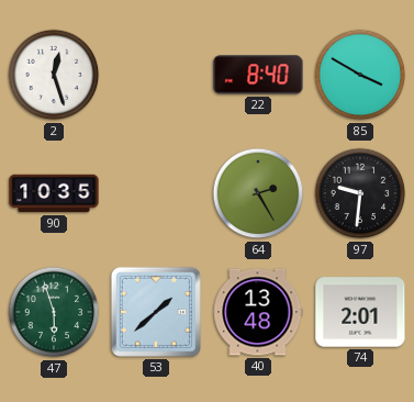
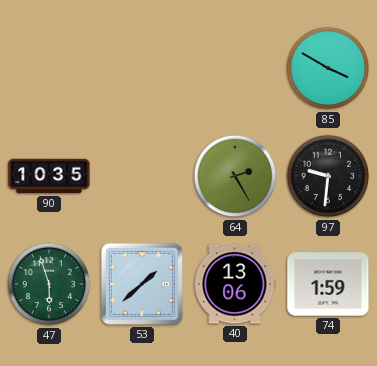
2: 12:27 -> none (54, 75)
22: 8:40 -> none (258, 75)
40: 13:48 -> 13:06 (235, 284)
74: 2:01 -> 1:59 (328, 284)
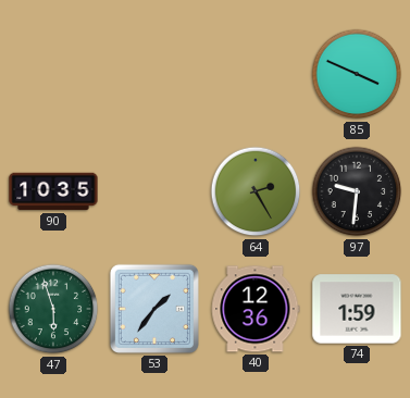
85: 3:50 -> 3:49 (357, 74)
53: 1:38 -> 1:36 (154, 309)
40: 13:06 -> 12:36 (256, 309)
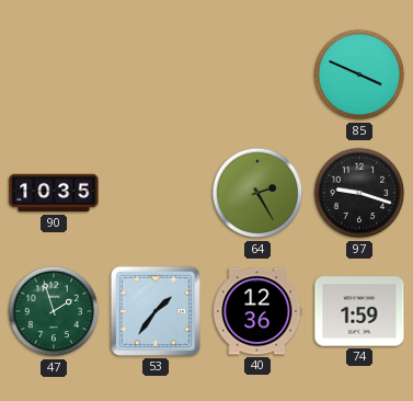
97: 9:31 -> 9:18 (359, 193)
47: 5:57 -> 1:57 (54, 311)
